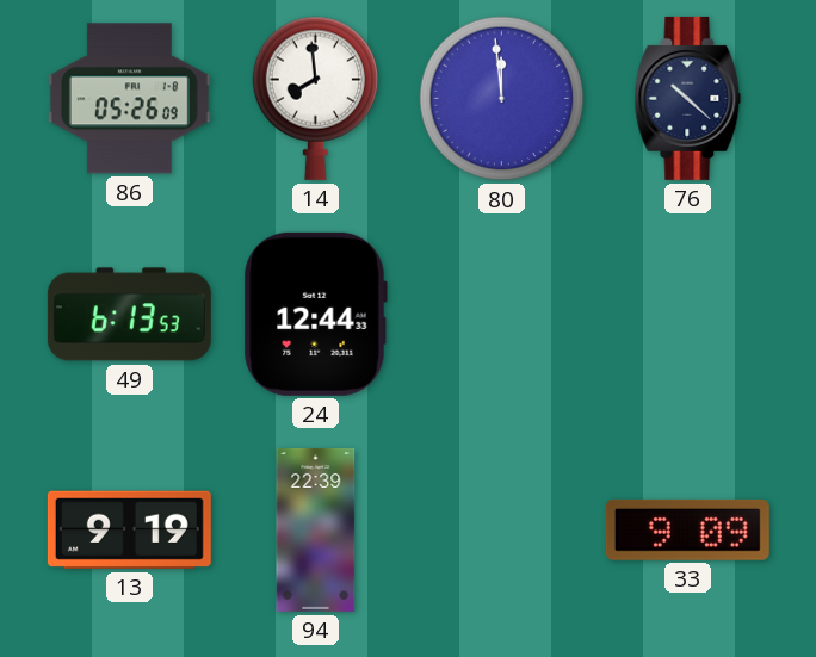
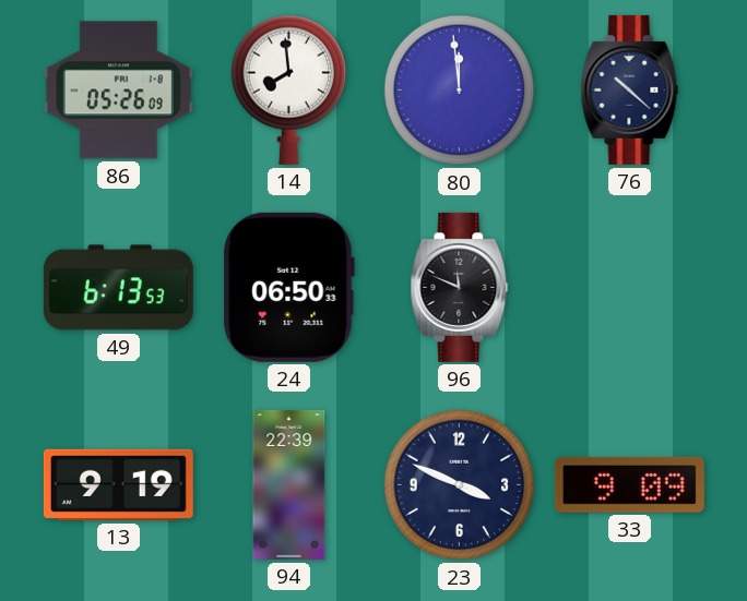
24: 12:44 -> 06:50 (288, 287)
96: none -> 11:49 (460, 287)
23: none -> 3:49 (460, 485)
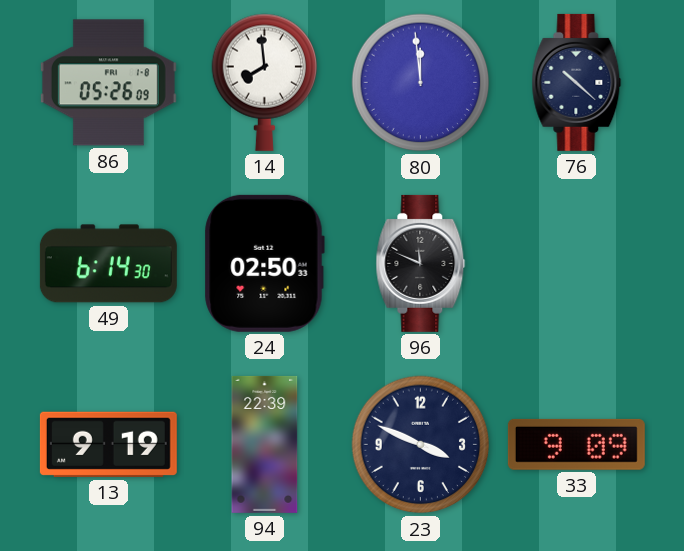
49: 6:13 -> 6:14 (108, 264)
24: 06:50 -> 02:50 (264, 263)
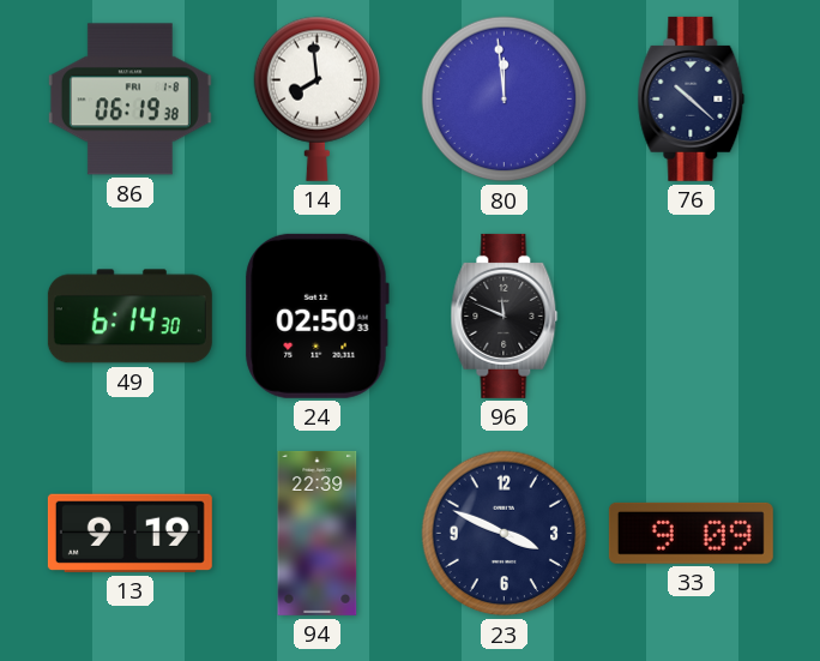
86: 05:26 -> 06:19 (129, 100)
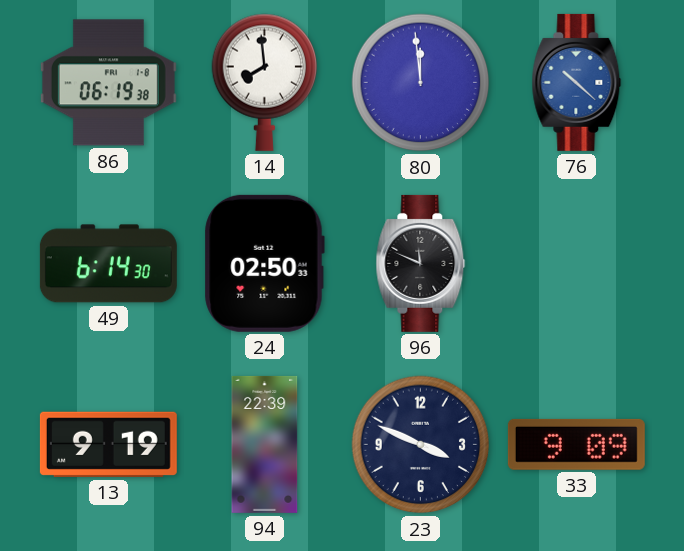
76 dial: navy -> blue (577, 82)
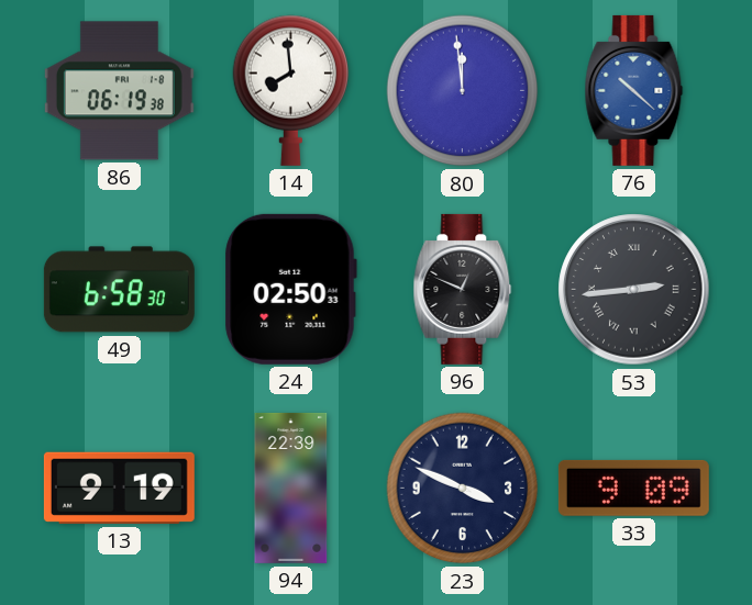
49: 6:14 -> 6:58 (119, 290)
96: 11:49 -> 12:49 (463, 289)
53: none -> 2:44 (634, 290)
